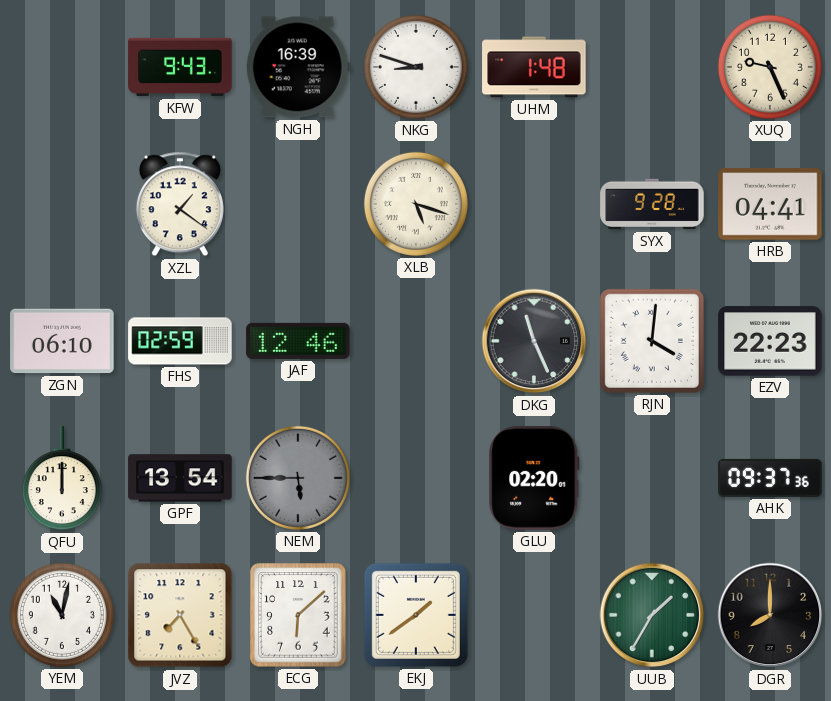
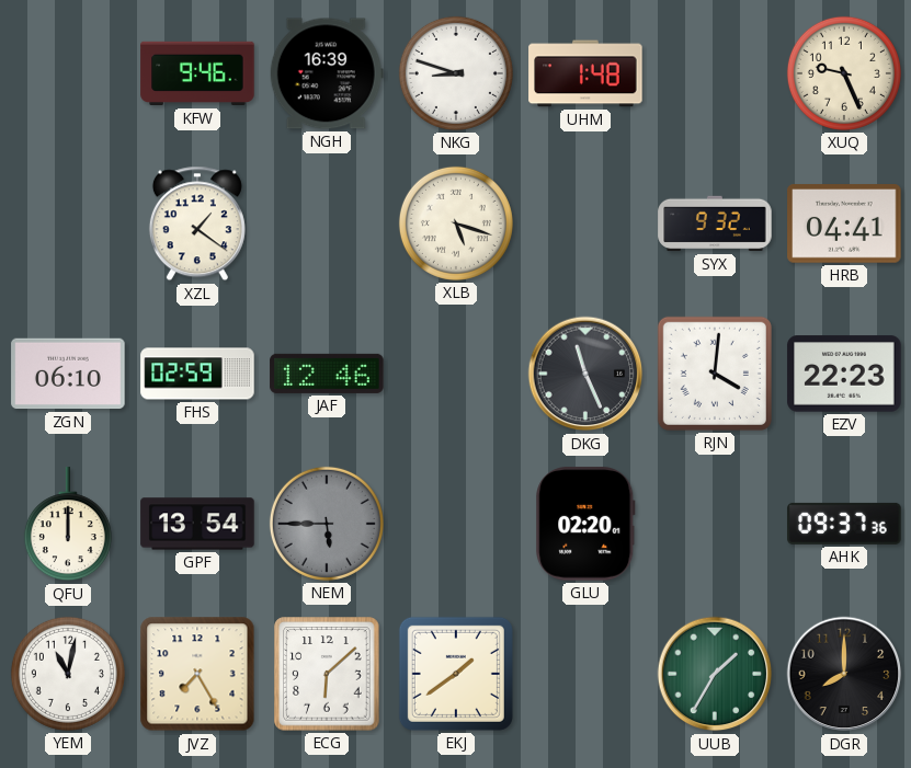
KFW: 9:43 -> 9:46 (197, 73)
SYX: 9:28 -> 9:32 (715, 223)
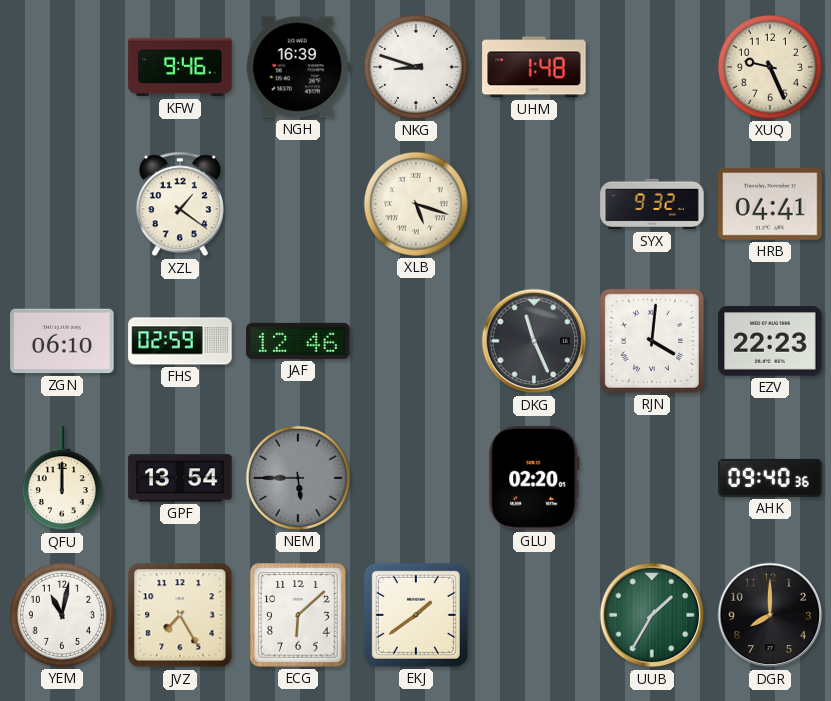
AHK: 09:37 -> 09:40 (770, 478)
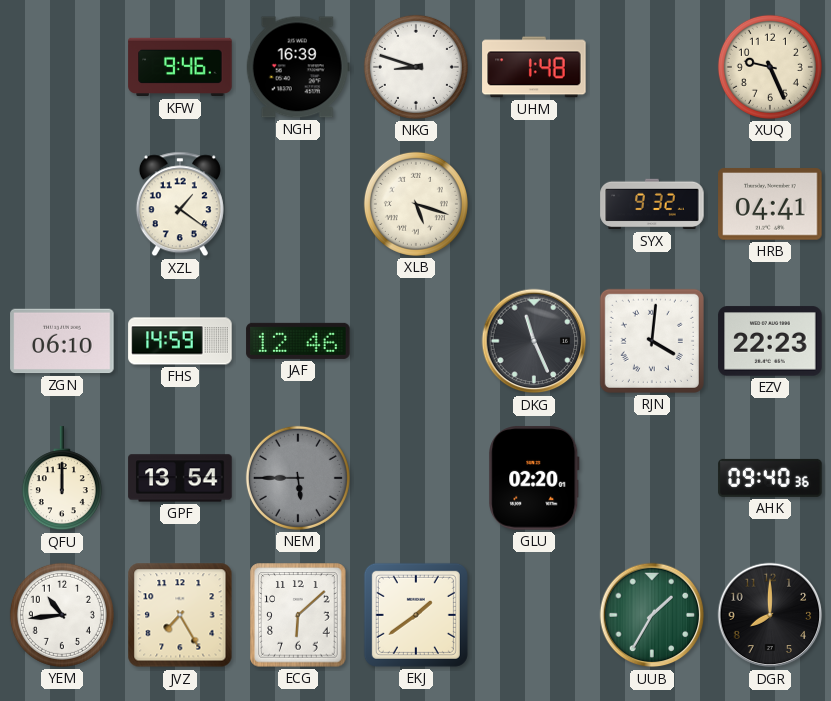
FHS: 02:59 -> 14:59 (180, 341)
YEM: 11:02 -> 10:44 (62, 615)
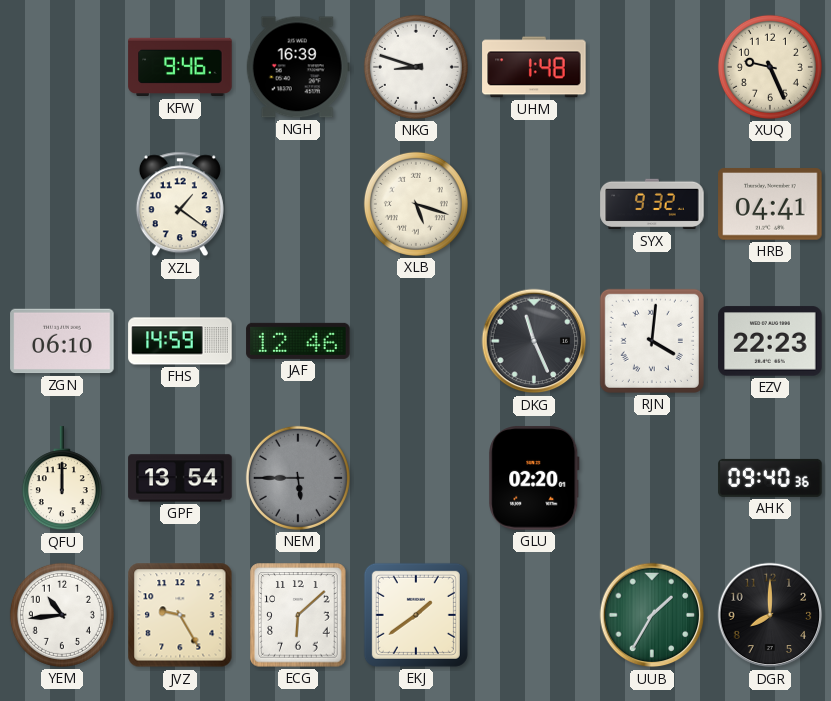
JVZ: 7:25 -> 9:25 (180, 615)
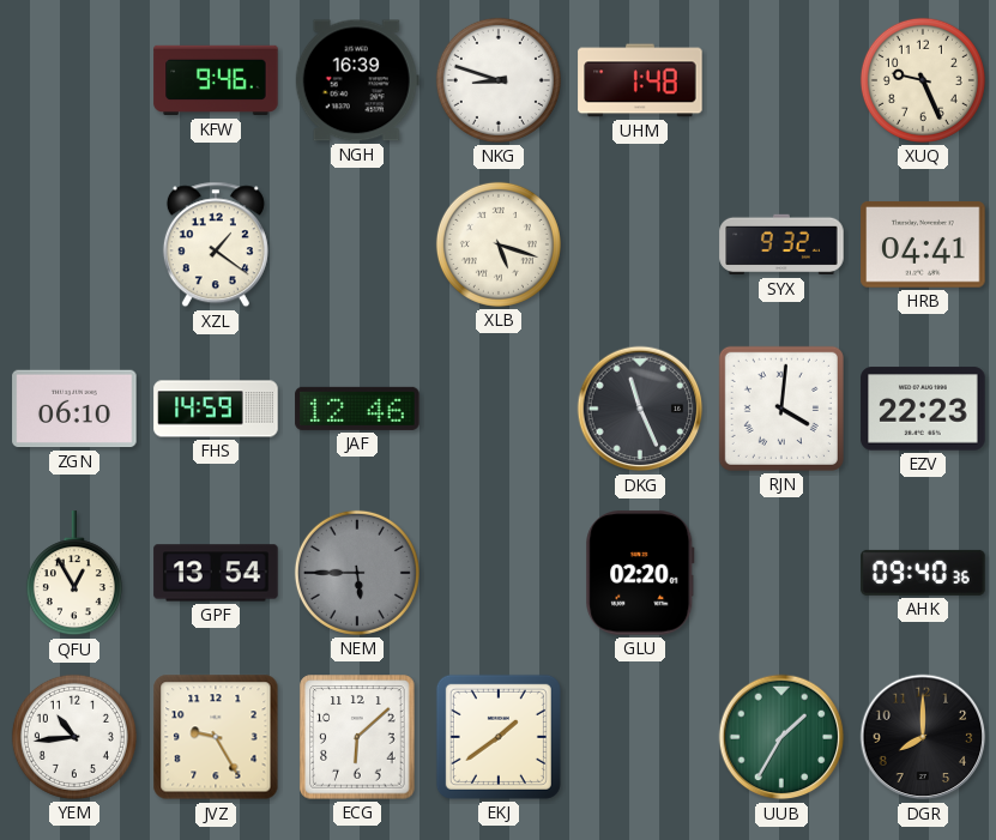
QFU: 12:00 -> 12:55 (74, 574)
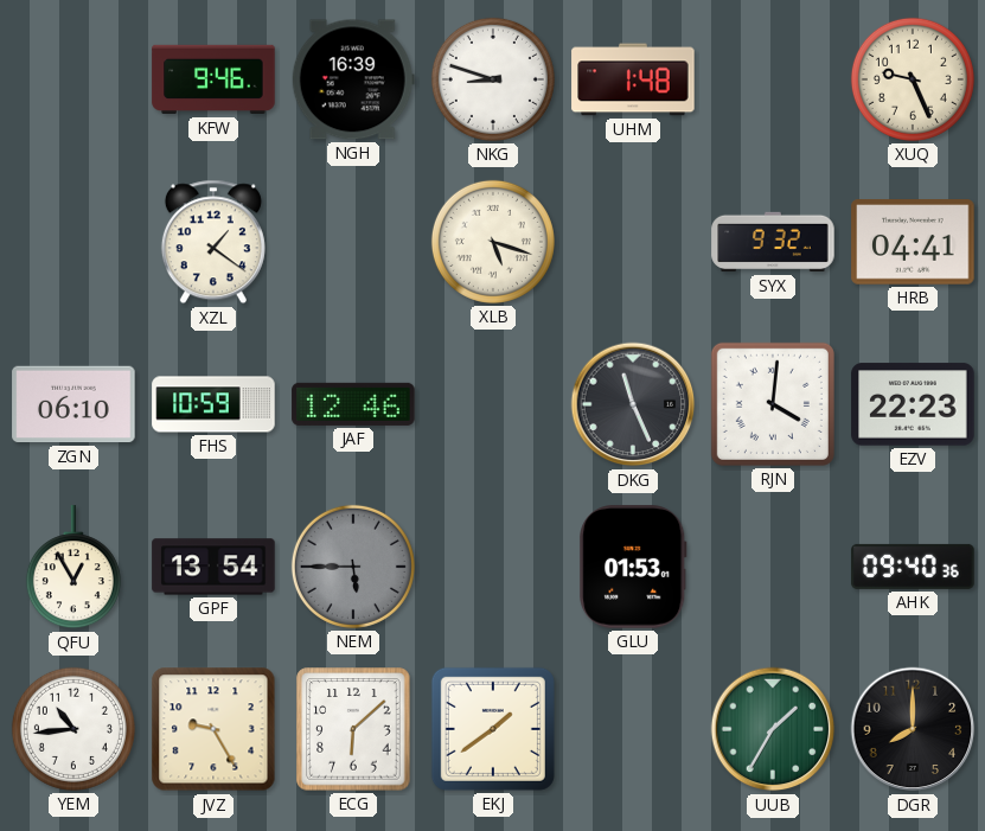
FHS: 14:59 -> 10:59 (213, 404)
GLU: 02:20 -> 01:53 (633, 567)
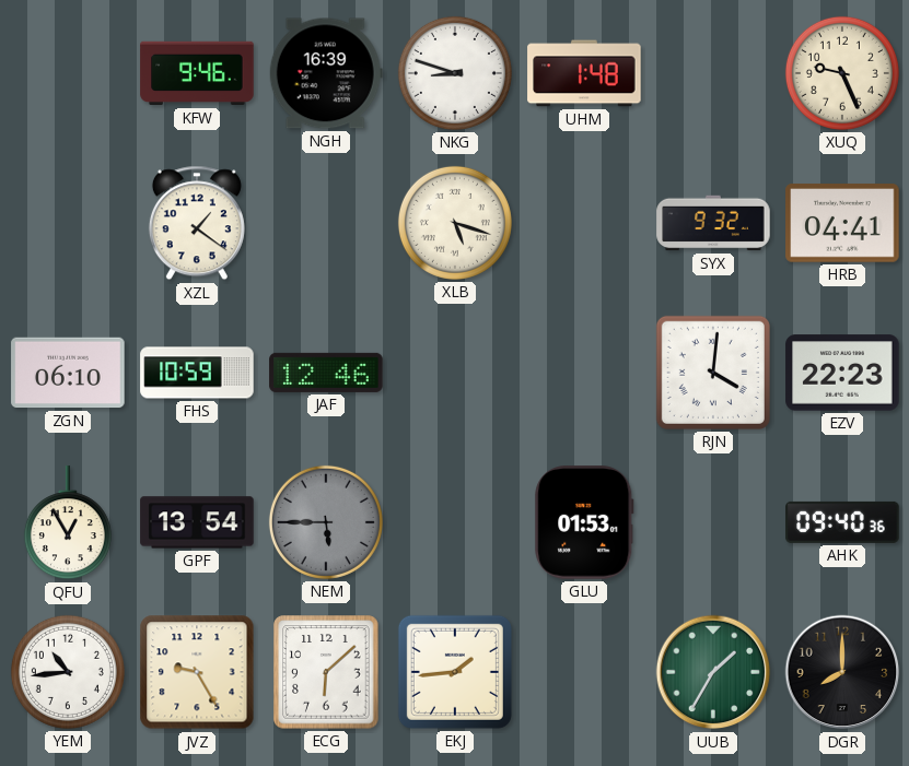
DKG: 11:26 -> none (633, 404)
EKJ: 1:39 -> 1:44 (455, 672)
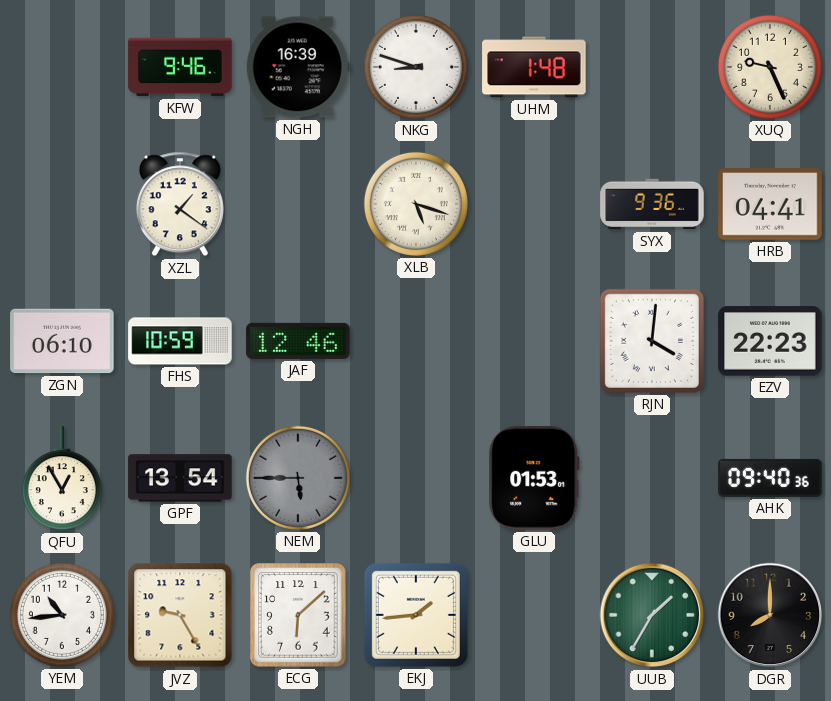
SYX: 9:32 -> 9:36 (652, 204)
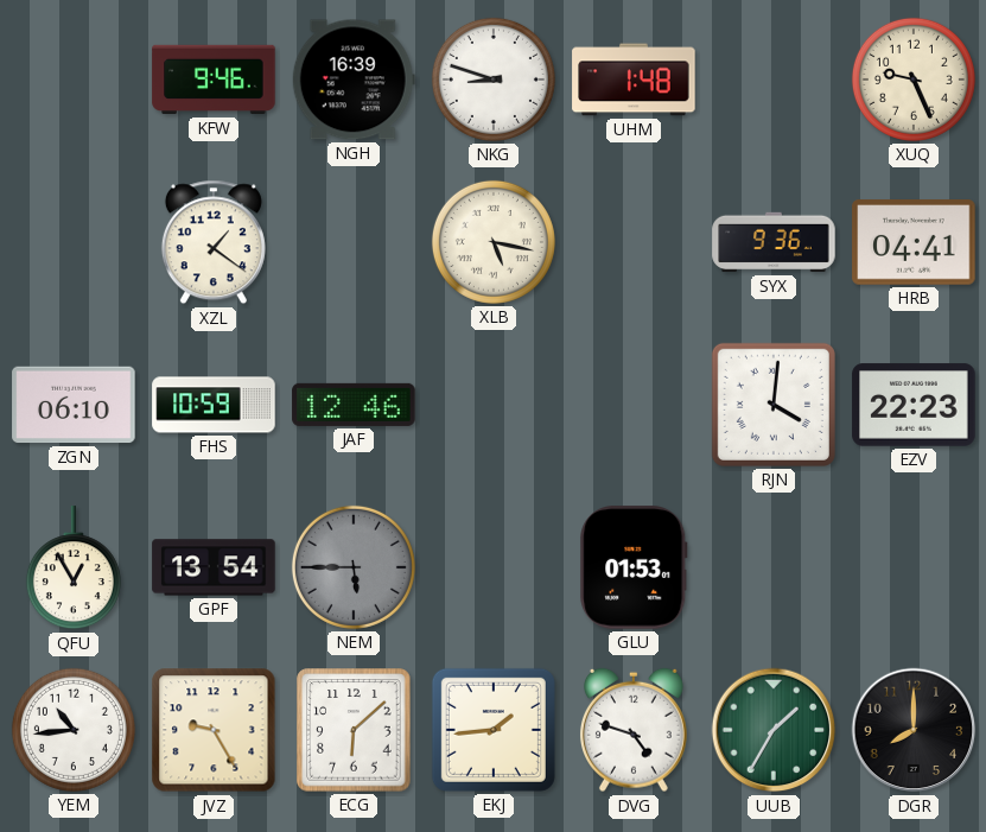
XLB: 5:18 -> 5:17 (494, 242)
AHK: 09:40 -> none (770, 478)
DVG: none -> 4:48 (634, 730)
